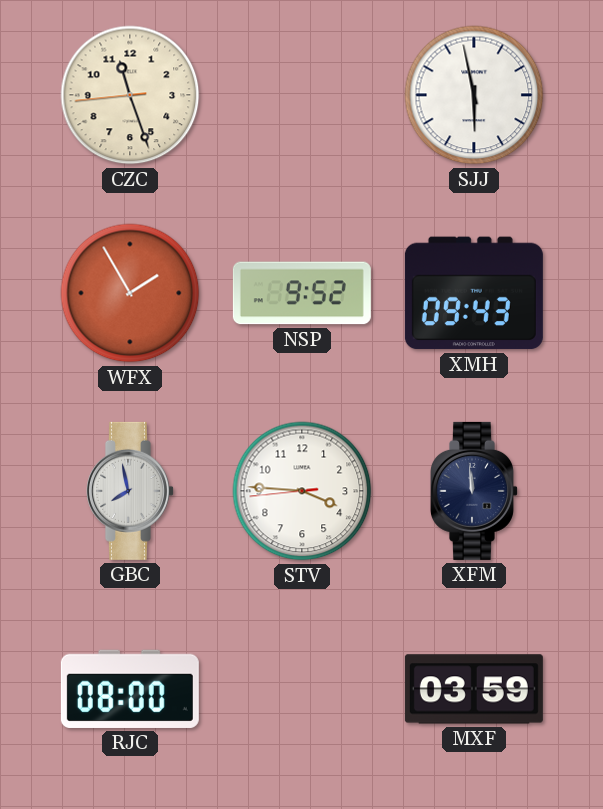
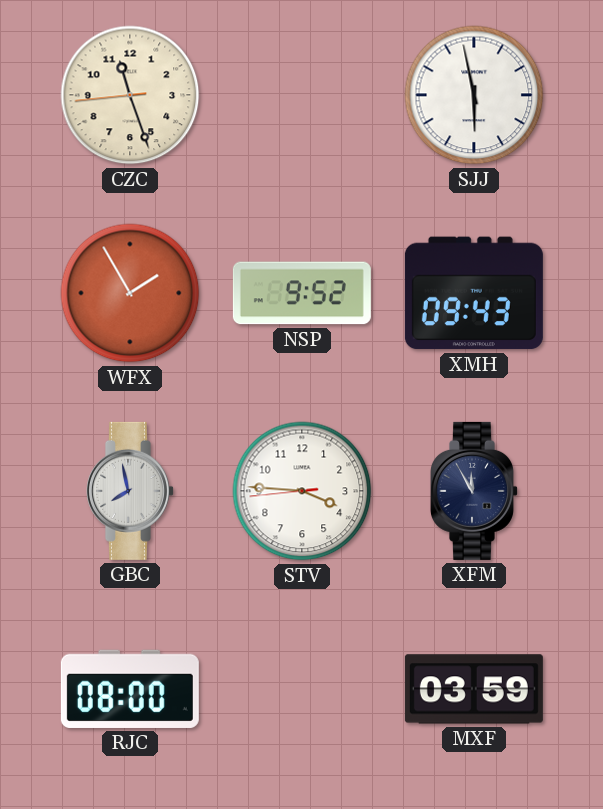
XFM: 11:59 -> 11:55 (475, 491)
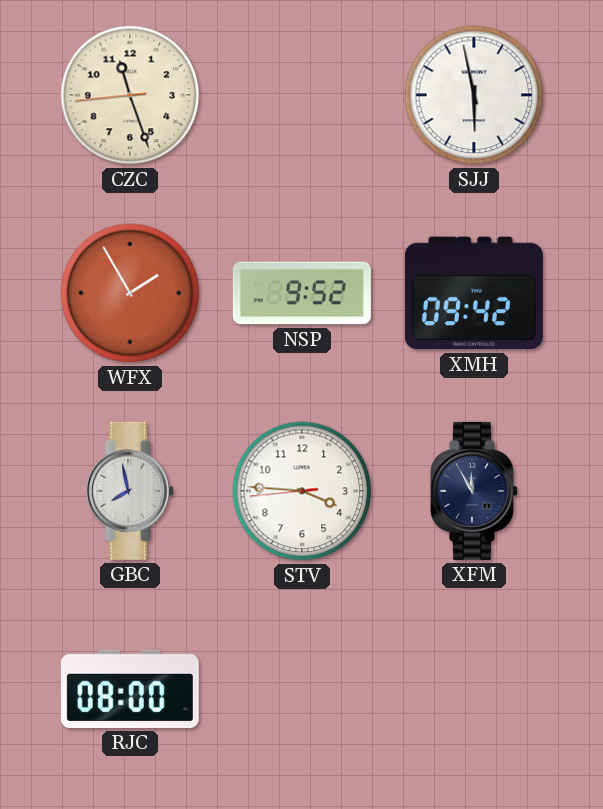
XMH: 09:43 -> 09:42 (474, 293)
MXF: 03:59 -> none (474, 689)
